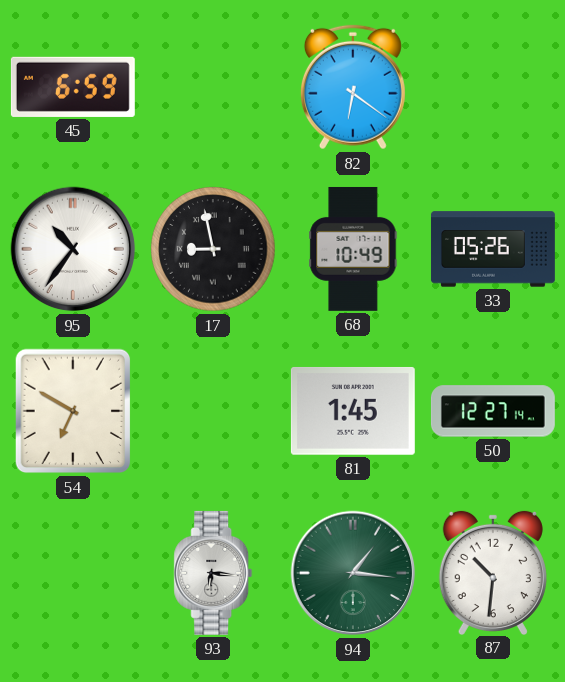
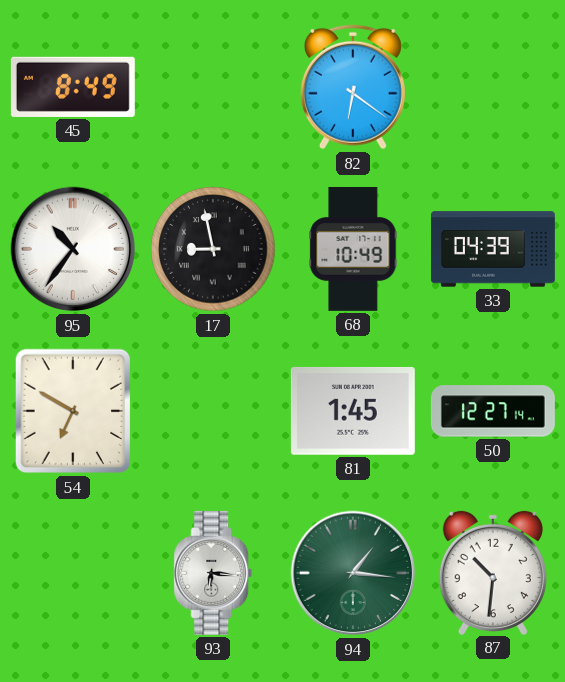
45: 6:59 -> 8:49 (73, 87)
33: 05:26 -> 04:39 (493, 249)
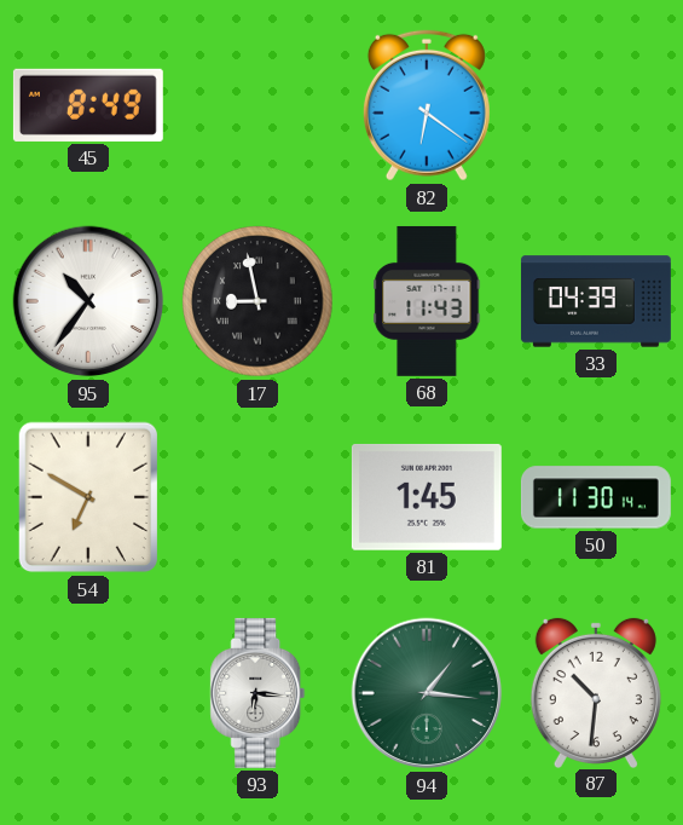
68: 10:49 -> 11:43 (427, 301)
50: 12:27 -> 11:30 (596, 497)
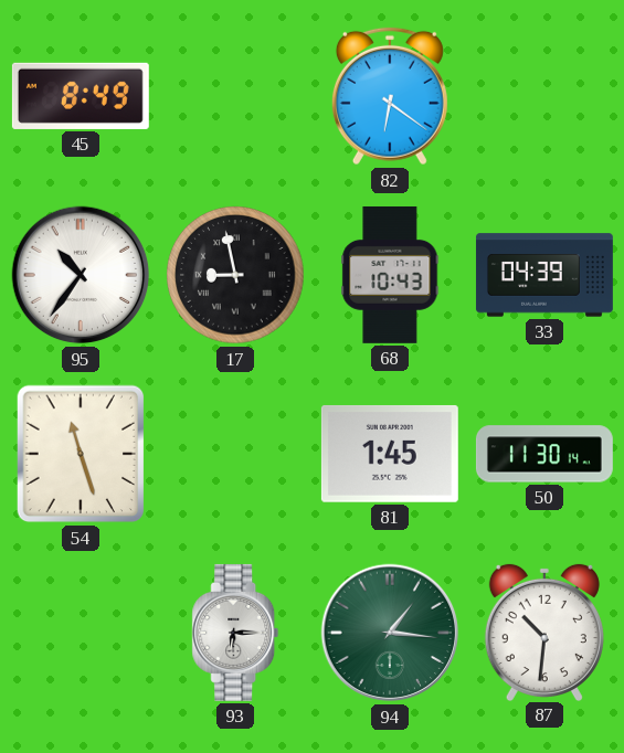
68: 11:43 -> 10:43 (390, 275)
54: 6:50 -> 11:27 (81, 454)
93: 6:16 -> 6:15 (235, 633)
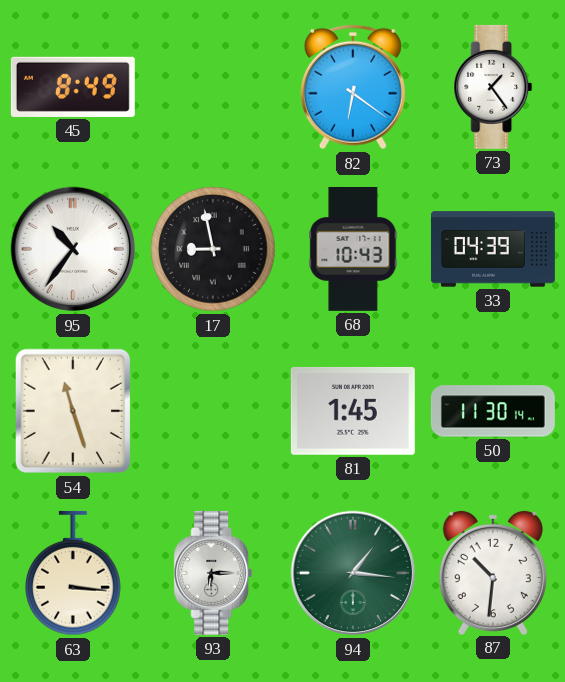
73: none -> 1:24 (493, 87)
63: none -> 3:16 (73, 573)
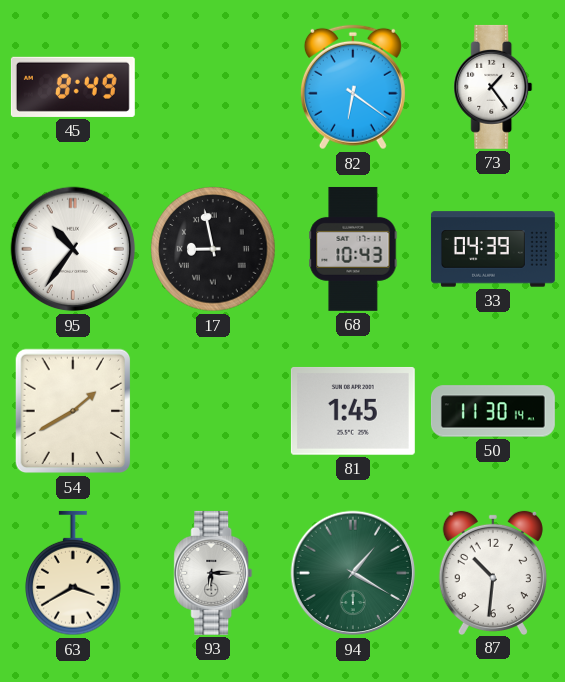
54: 11:27 -> 1:40 (73, 411)
63: 3:16 -> 3:40 (73, 573)
94: 1:16 -> 1:20 (353, 573)
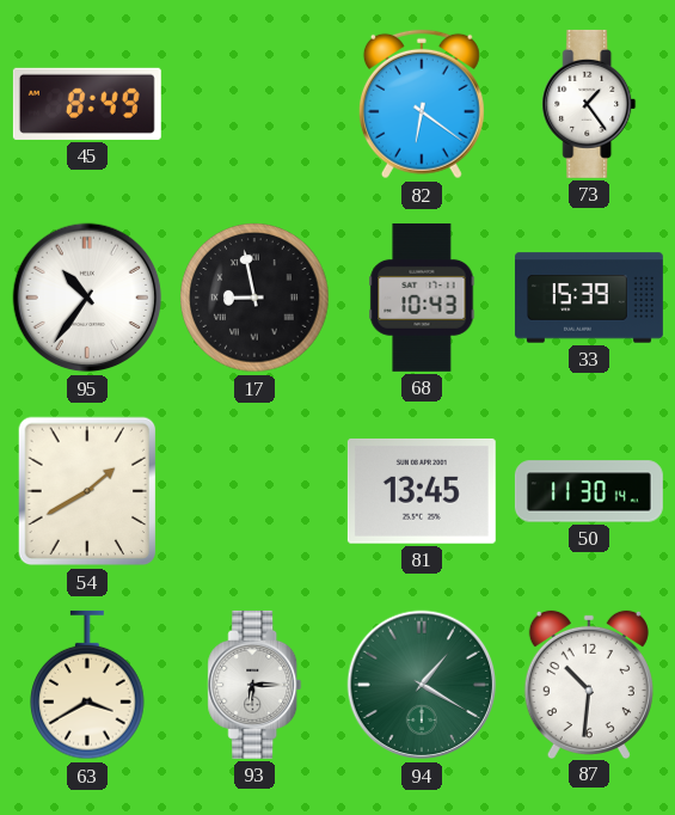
33: 04:39 -> 15:39 (589, 298)
81: 1:45 -> 13:45 (422, 491)
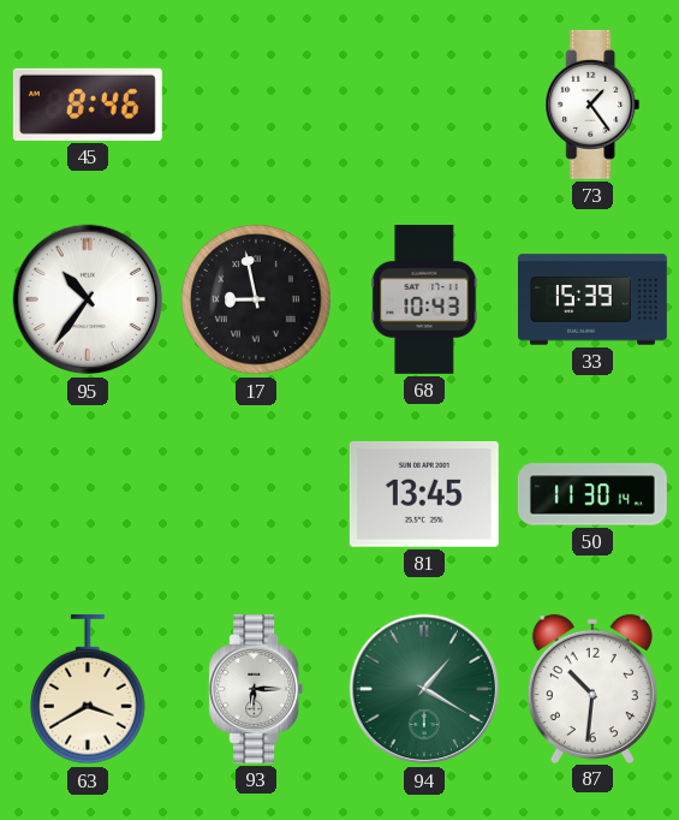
45: 8:49 -> 8:46 (88, 105)
82: 6:21 -> none (422, 104)
54: 1:40 -> none (87, 491)
